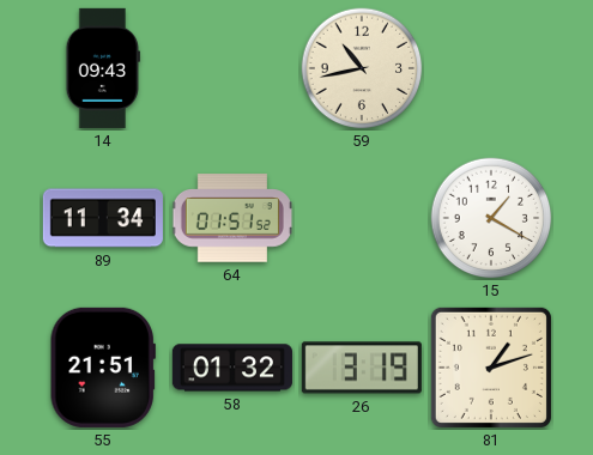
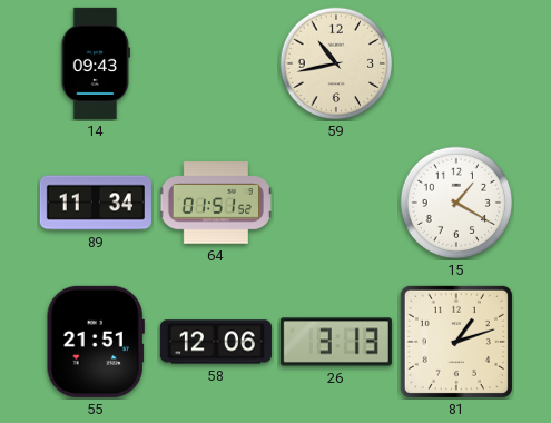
58: 01:32 -> 12:06 (216, 342)
26: 3:19 -> 3:13 (336, 342)
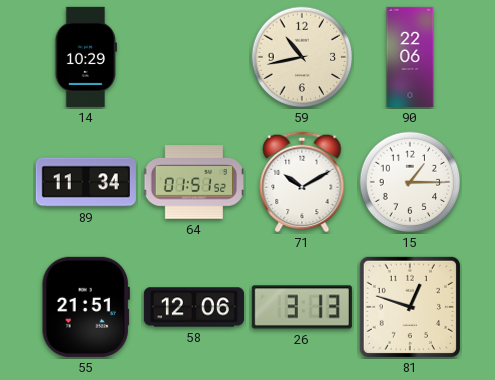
14: 09:43 -> 10:29 (86, 57)
90: none -> 22:06 (410, 57)
71: none -> 10:10 (302, 182)
15: 1:20 -> 1:15 (410, 182)
81: 1:12 -> 12:48 (410, 307)
